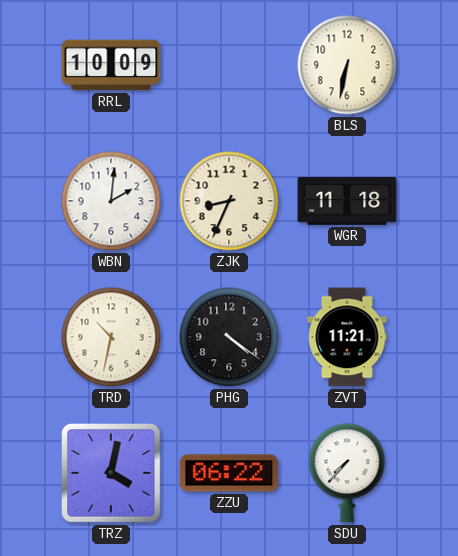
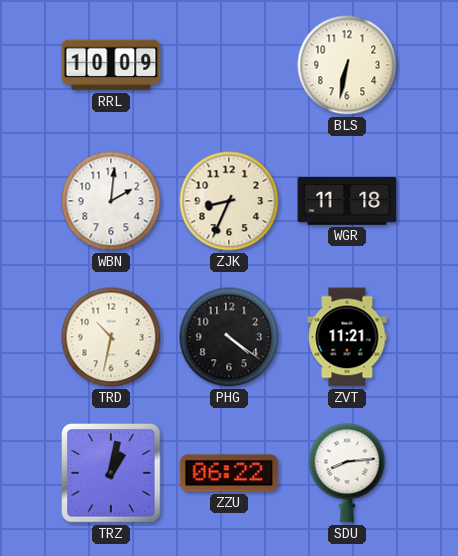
TRZ: 4:02 -> 1:02 (111, 473)
SDU: 7:37 -> 8:14 (347, 473)
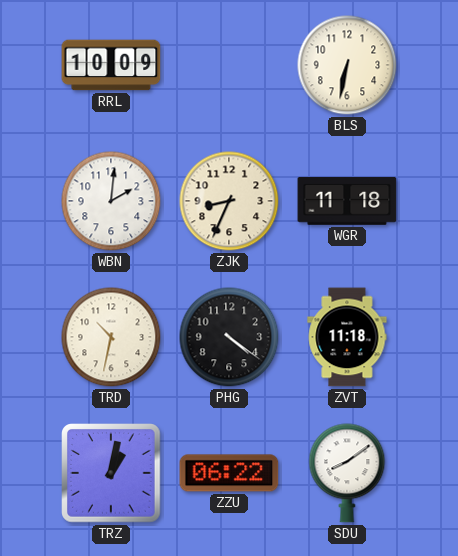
ZVT: 11:21 -> 11:18 (347, 337)
SDU: 8:14 -> 8:09 (347, 473)
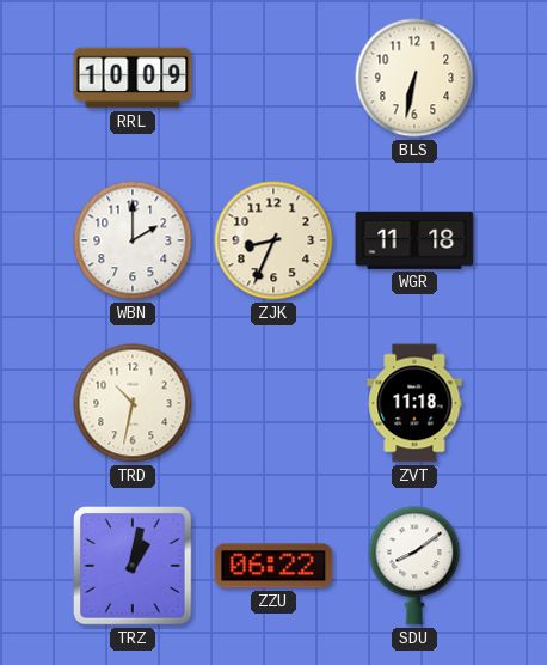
WBN: 2:01 -> 2:00 (133, 240)
PHG: 4:21 -> none (229, 337)
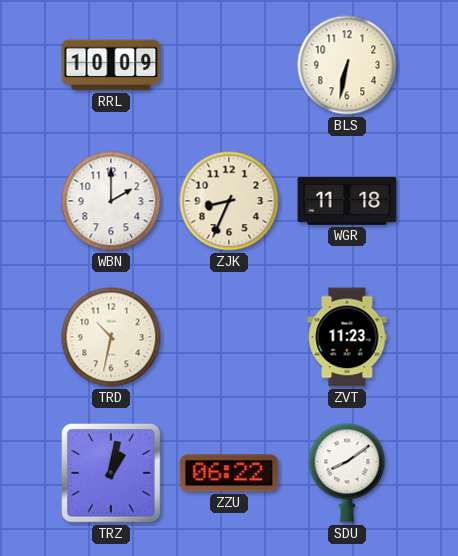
ZVT: 11:18 -> 11:23 (347, 337)
